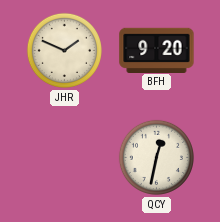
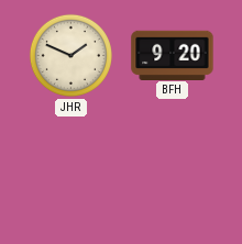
QCY: 12:32 -> none (156, 157)
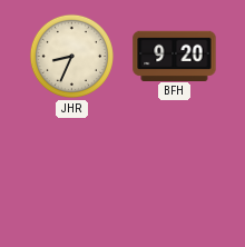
JHR: 1:49 -> 8:34 (71, 56)
